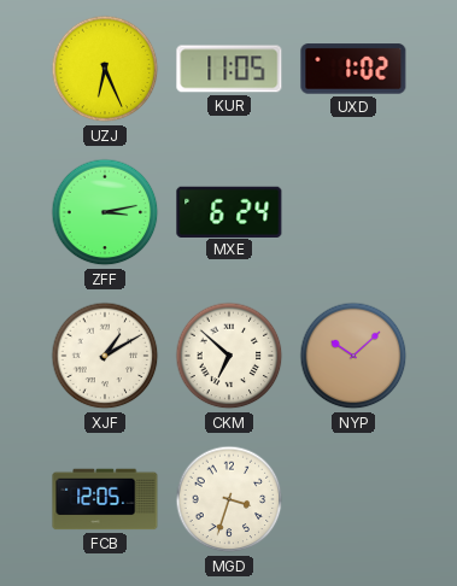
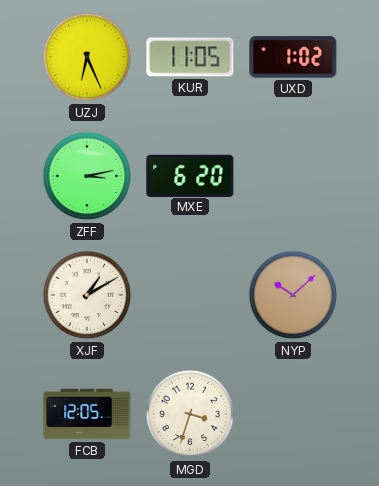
MXE: 6:24 -> 6:20 (190, 175)
CKM: 6:52 -> none (229, 356)
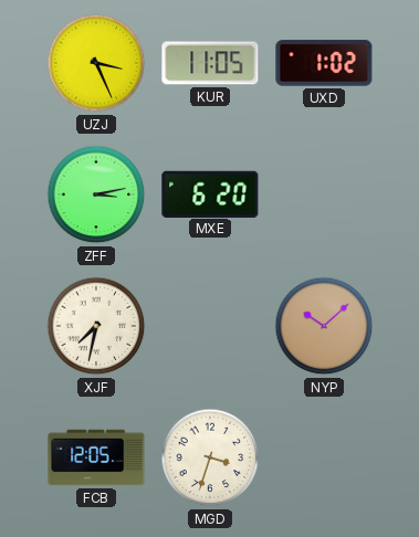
UZJ: 6:26 -> 3:26 (96, 63)
XJF: 1:10 -> 7:32 (96, 326)
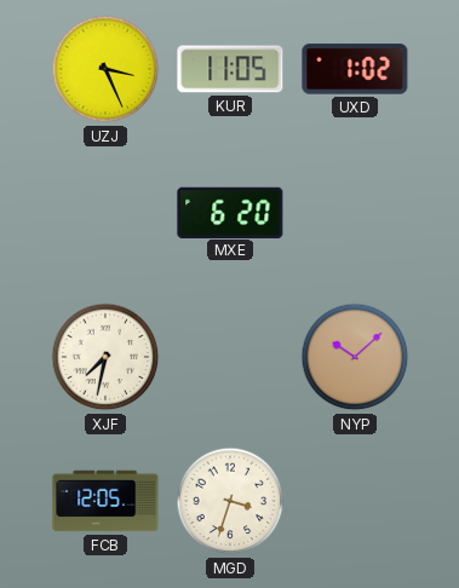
ZFF: 3:13 -> none (96, 194)
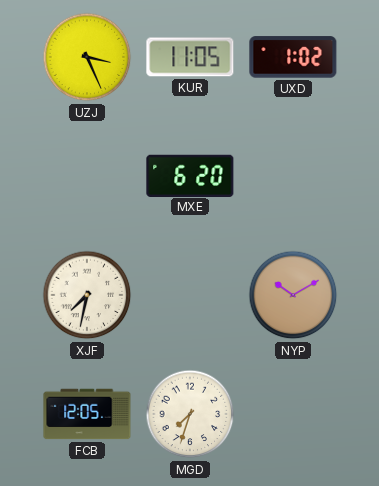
NYP: 10:08 -> 10:10 (293, 295)
MGD: 3:33 -> 7:33 (190, 414)
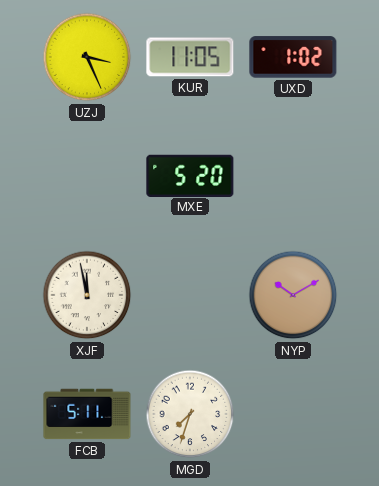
MXE: 6:20 -> 5:20 (190, 175)
XJF: 7:32 -> 11:58 (87, 295)
FCB: 12:05 -> 5:11 (87, 414)
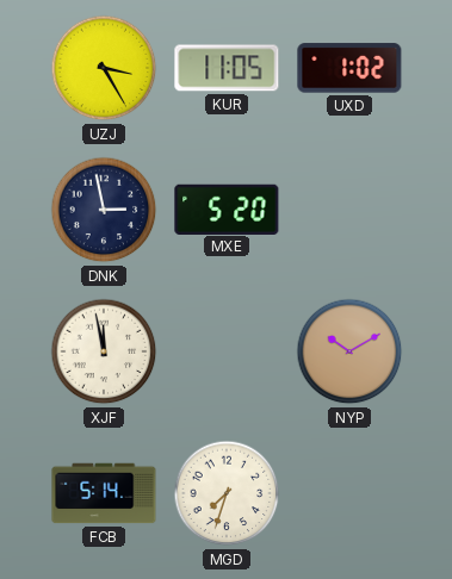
UZJ: 3:26 -> 3:25 (104, 68)
DNK: none -> 2:58 (104, 210)
FCB: 5:11 -> 5:14 (104, 493)
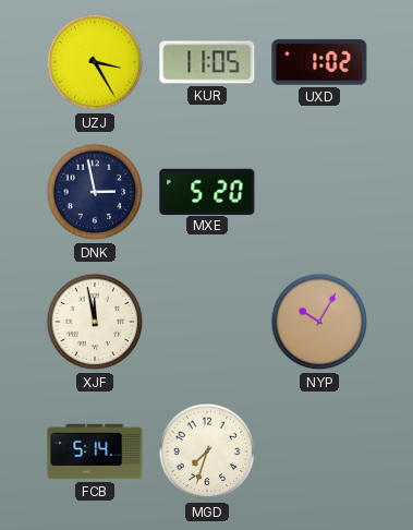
NYP: 10:10 -> 10:05 (319, 322)
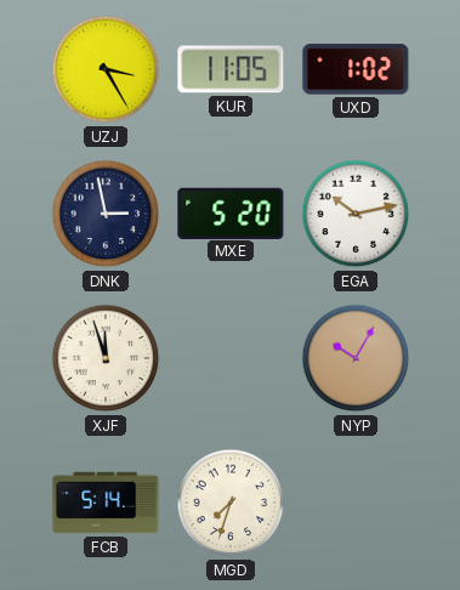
EGA: none -> 10:13 (356, 214)
XJF: 11:58 -> 11:57 (106, 358)
